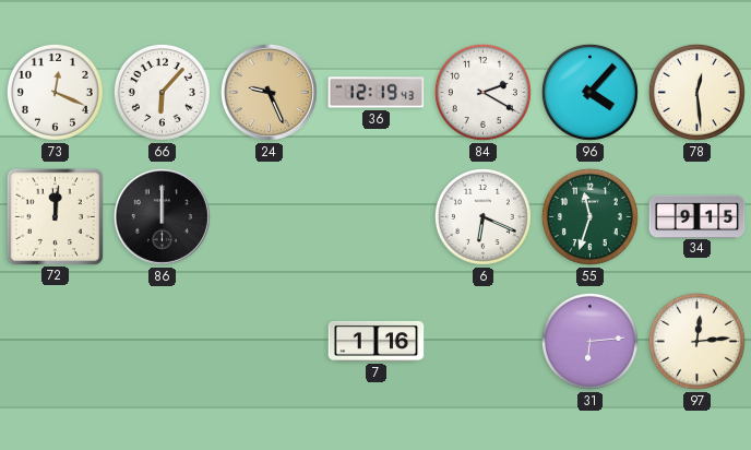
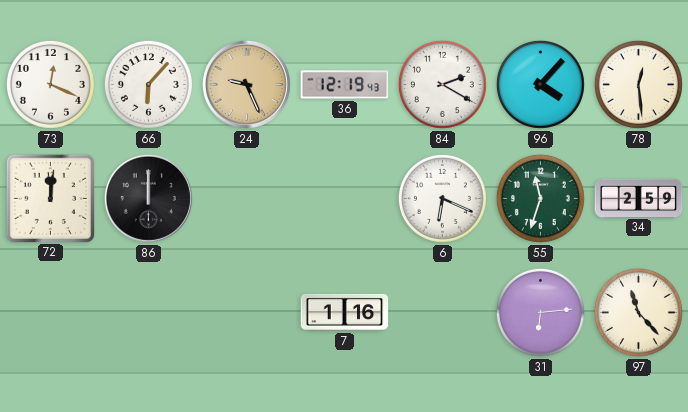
34: 9:15 -> 2:59 (639, 198)
97: 12:14 -> 11:23 (638, 312)
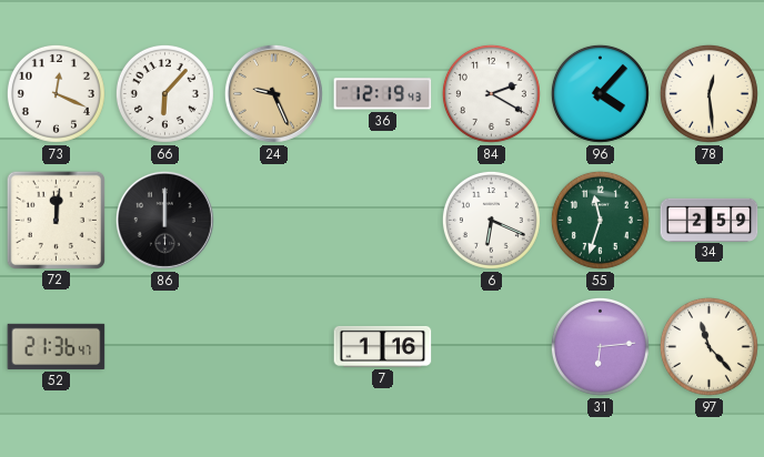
52: none -> 21:36 (57, 346)
